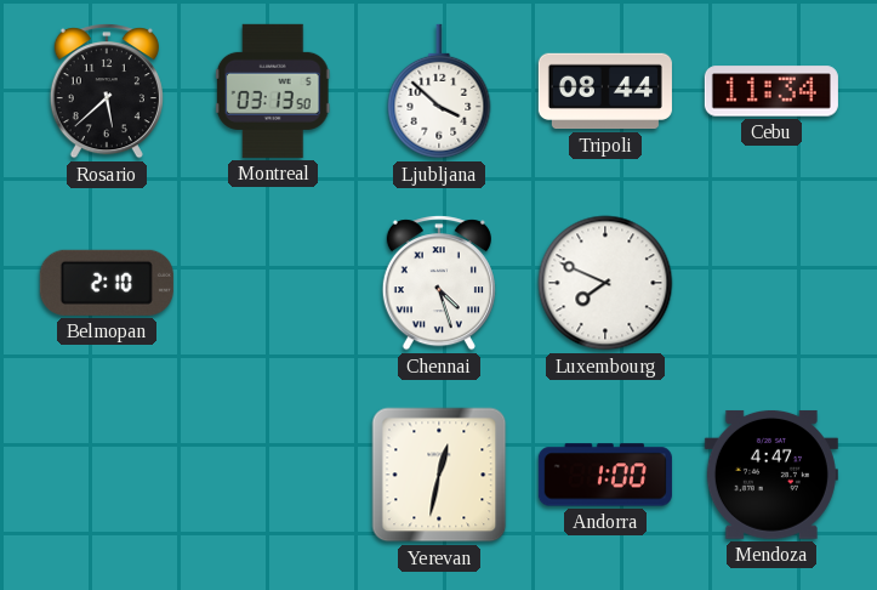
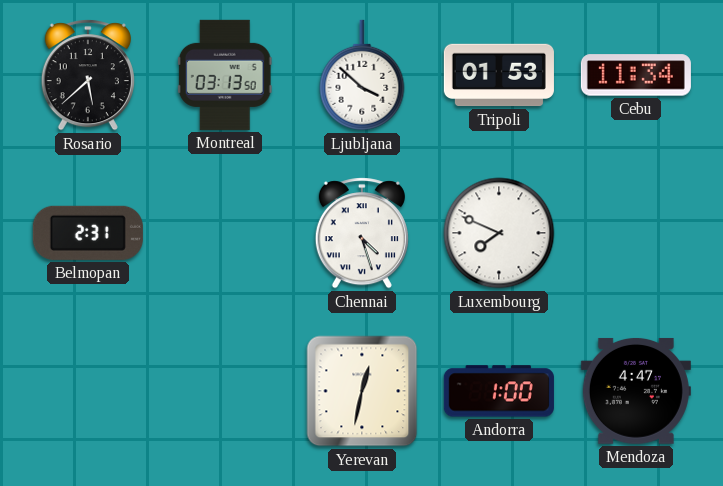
Tripoli: 08:44 -> 01:53 (499, 75)
Belmopan: 2:10 -> 2:31 (88, 233)
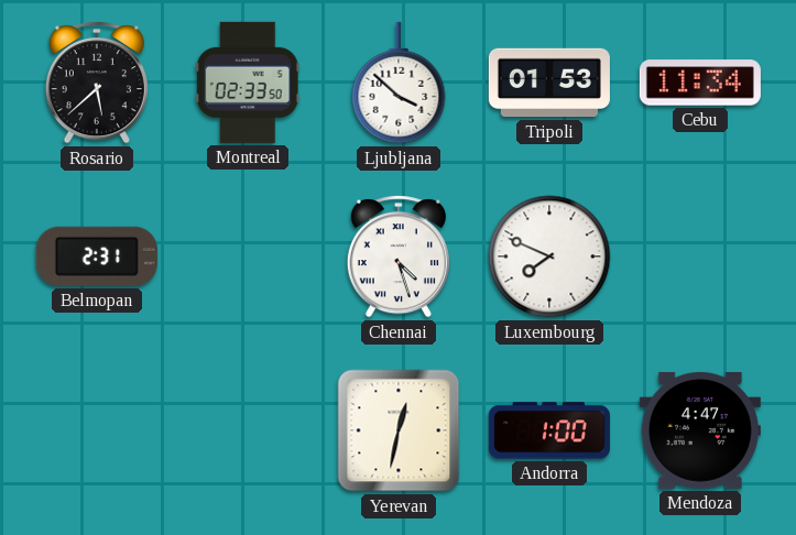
Montreal: 03:13 -> 02:33 (248, 83)
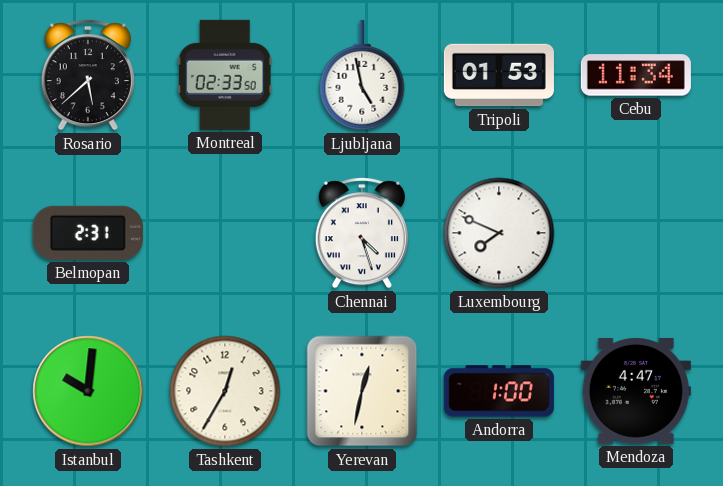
Ljubljana: 3:52 -> 4:58 (362, 75)
Istanbul: none -> 10:01 (88, 391)
Tashkent: none -> 12:35 (225, 391)
